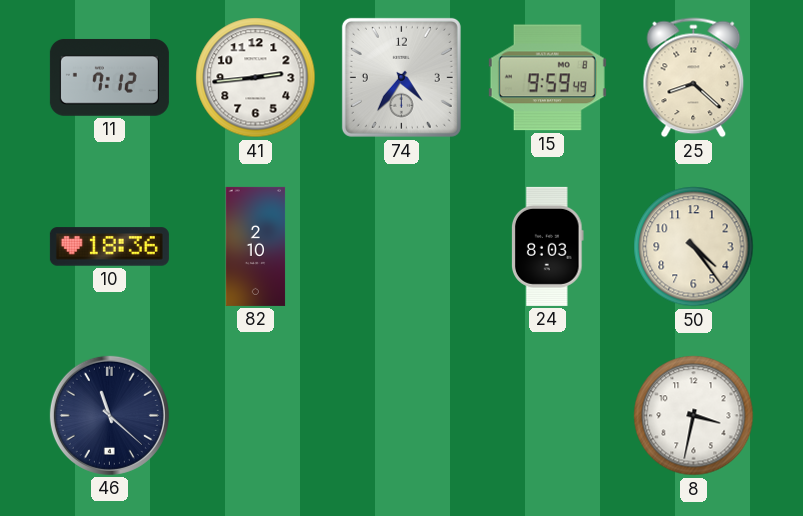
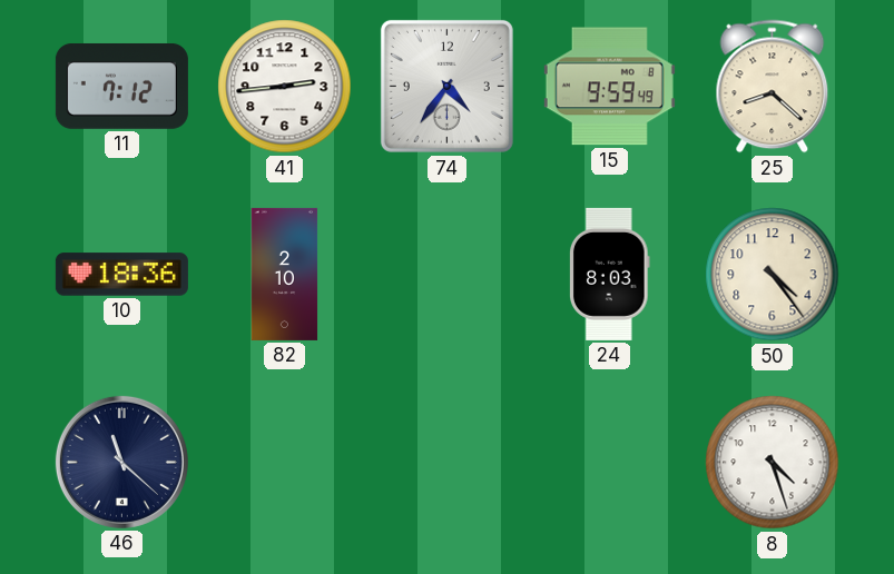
8: 3:32 -> 4:27 (773, 463)
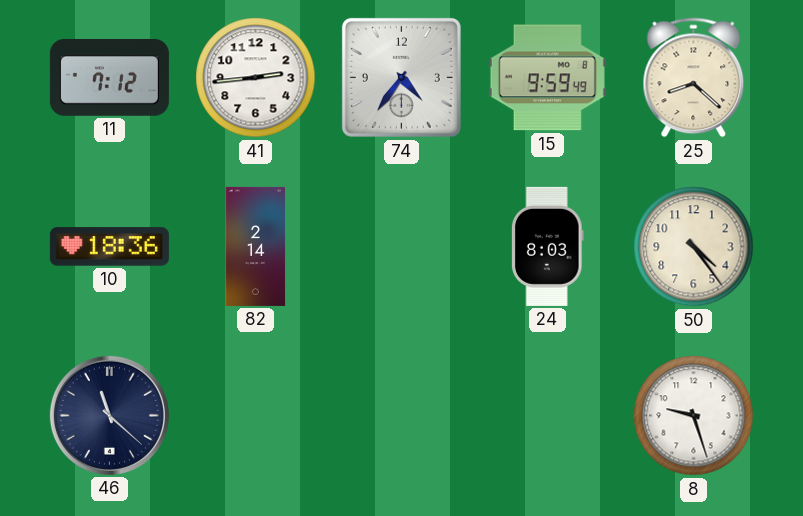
82: 2:10 -> 2:14 (256, 246)
8: 4:27 -> 9:27 (694, 416)
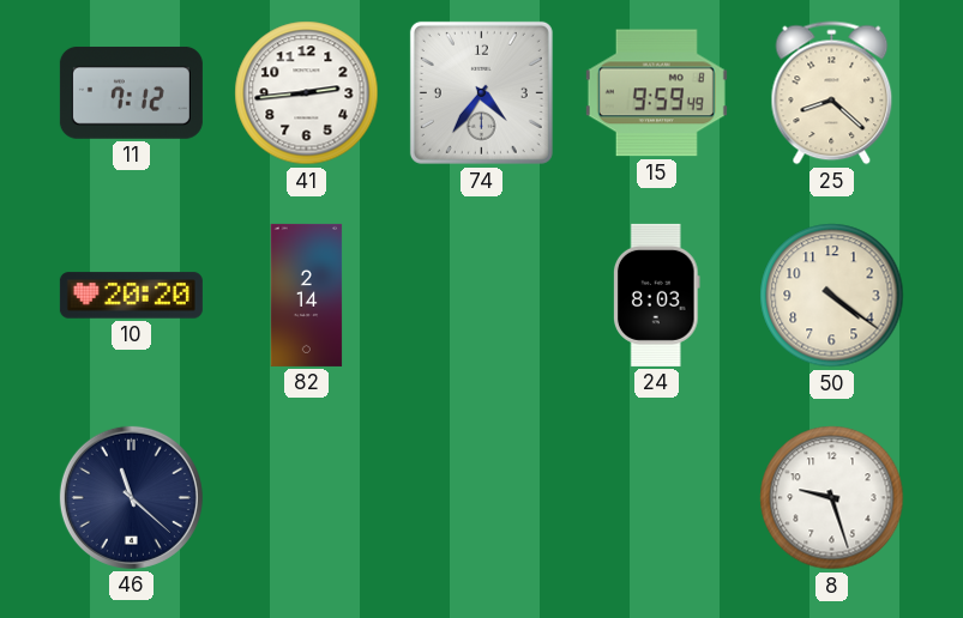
10: 18:36 -> 20:20 (131, 296)
50: 4:24 -> 4:21 (832, 296)
